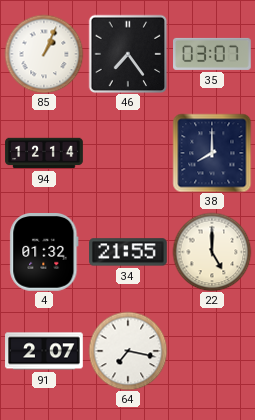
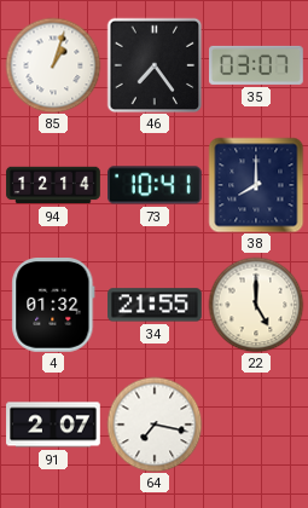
85: 1:04 -> 1:03 (53, 65)
73: none -> 10:41 (156, 185)
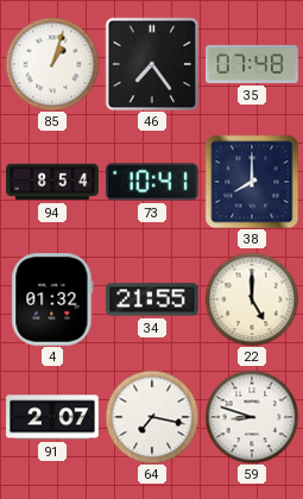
35: 03:07 -> 07:48 (252, 64)
94: 12:14 -> 8:54 (52, 182)
59: none -> 8:48 (252, 417)
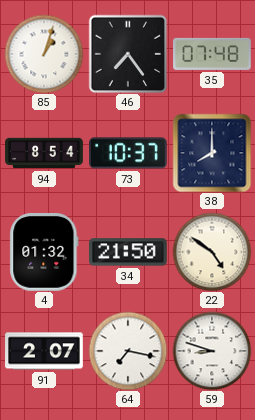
73: 10:41 -> 10:37 (129, 153)
34: 21:55 -> 21:50 (129, 252)
22: 5:00 -> 4:51 (212, 252)
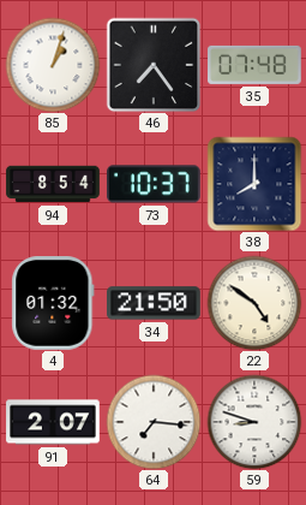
64: 7:17 -> 7:16 (154, 422)
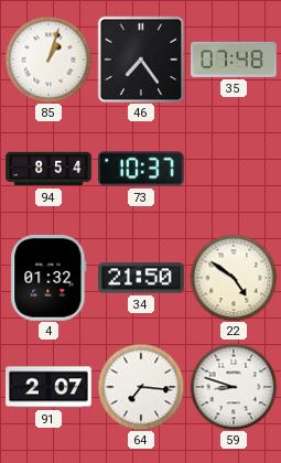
38: 8:00 -> none (254, 184)
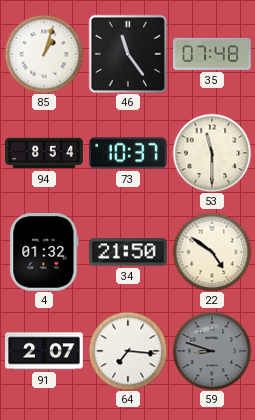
46: 7:24 -> 11:24 (128, 54)
53: none -> 11:30 (212, 153)
59 dial: white -> grey (212, 351)
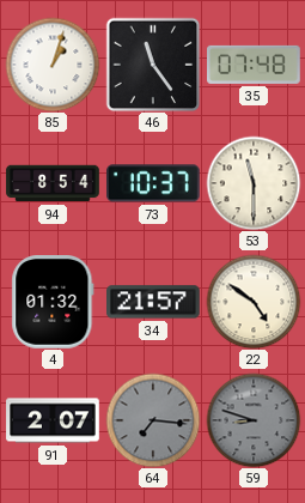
34: 21:50 -> 21:57 (154, 302)
64 dial: white -> grey (153, 420)
